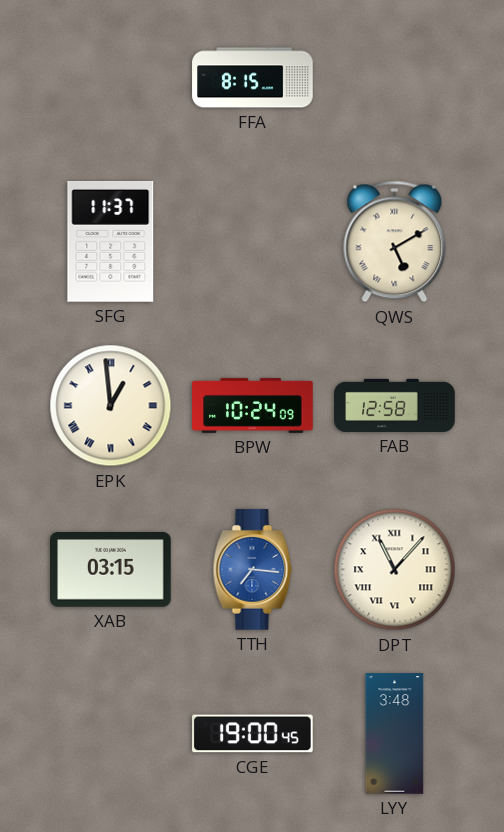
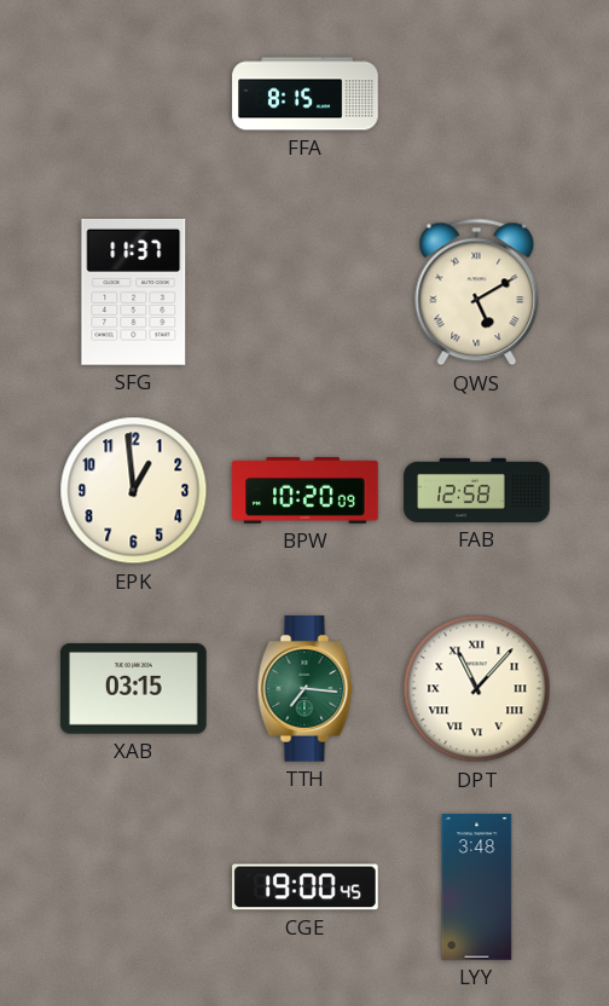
EPK numerals: Roman -> Arabic (134, 491)
BPW: 10:24 -> 10:20 (306, 491)
TTH dial: blue -> green (306, 689)
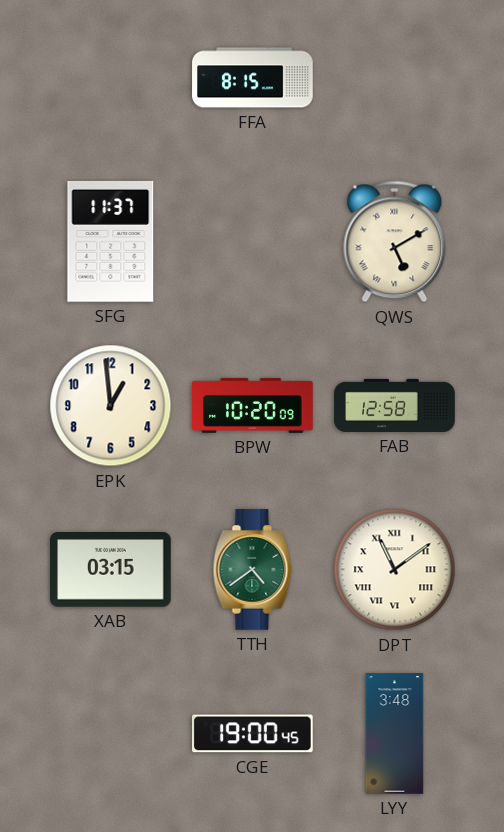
TTH: 7:16 -> 4:39 (253, 570)
DPT: 11:07 -> 11:09 (395, 570)
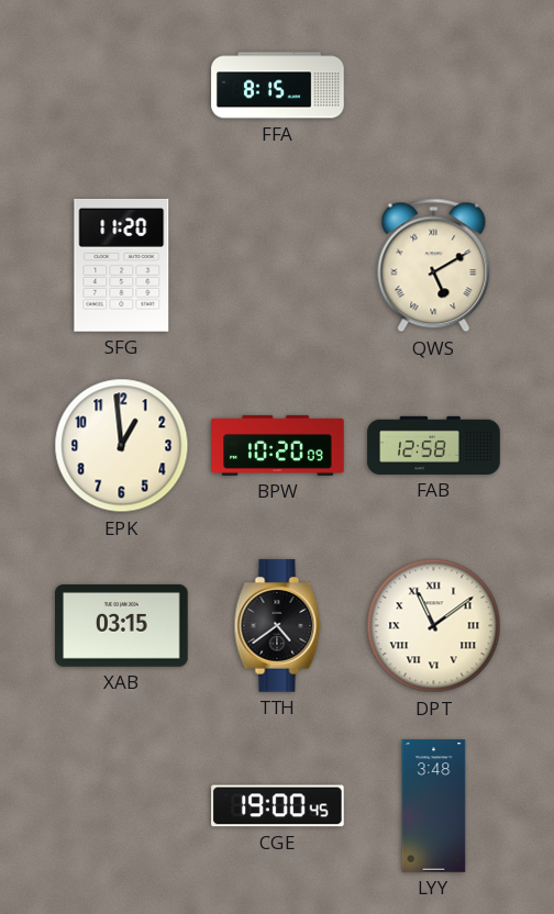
SFG: 11:37 -> 11:20 (122, 265)
TTH dial: green -> black (278, 626)
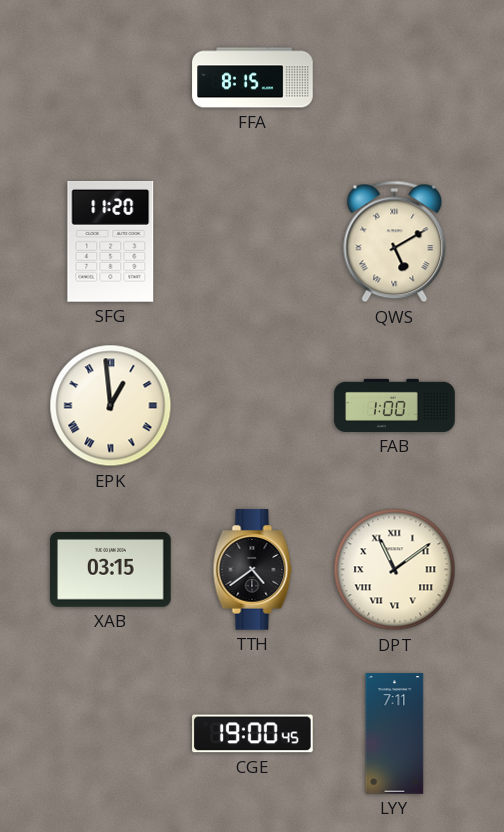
EPK numerals: Arabic -> Roman (111, 406)
BPW: 10:20 -> none (278, 446)
FAB: 12:58 -> 1:00 (395, 405)
LYY: 3:48 -> 7:11 (395, 734)
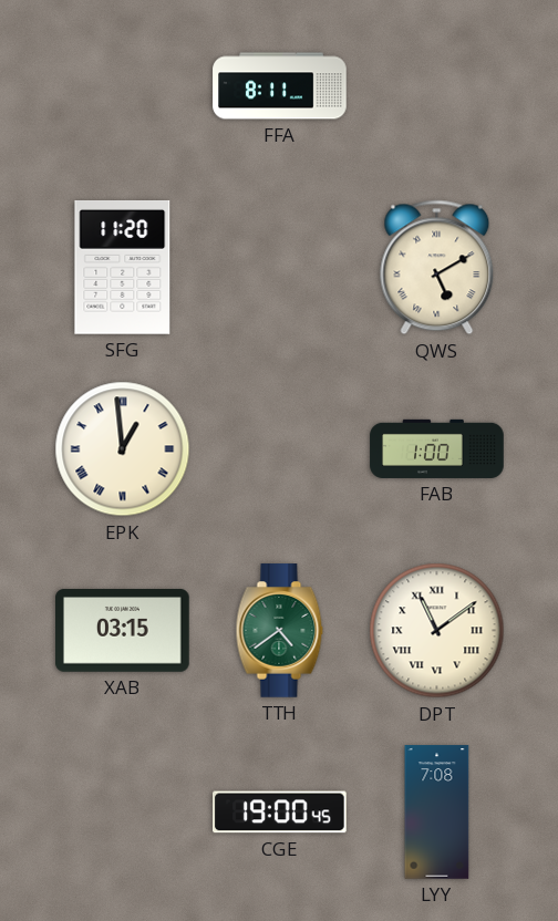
FFA: 8:15 -> 8:11 (280, 86)
TTH dial: black -> green (280, 631)
LYY: 7:11 -> 7:08 (437, 813)
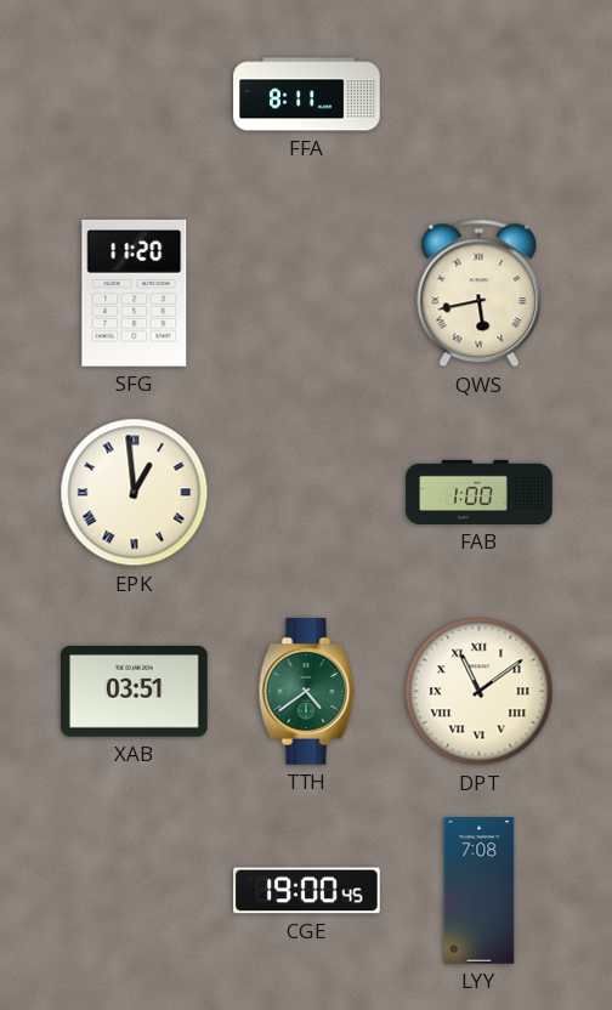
QWS: 5:10 -> 5:43 (480, 294)
XAB: 03:15 -> 03:51 (135, 692)
